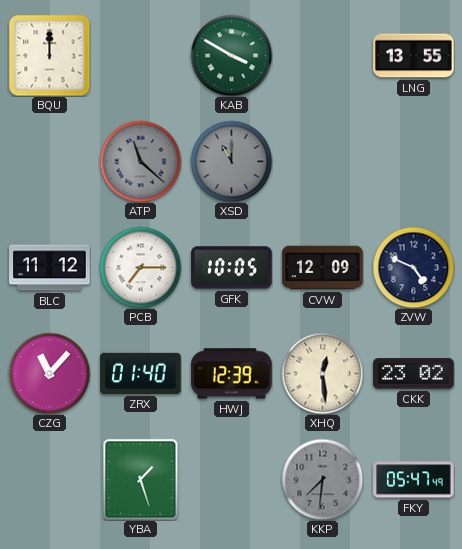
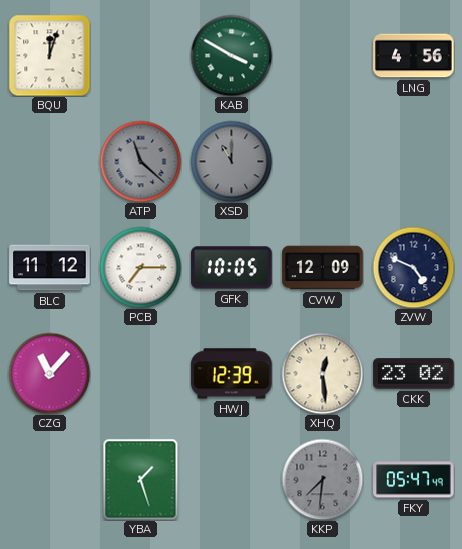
BQU: 12:00 -> 12:03 (49, 55)
LNG: 13:55 -> 4:56 (414, 56)
ZRX: 01:40 -> none (141, 373)
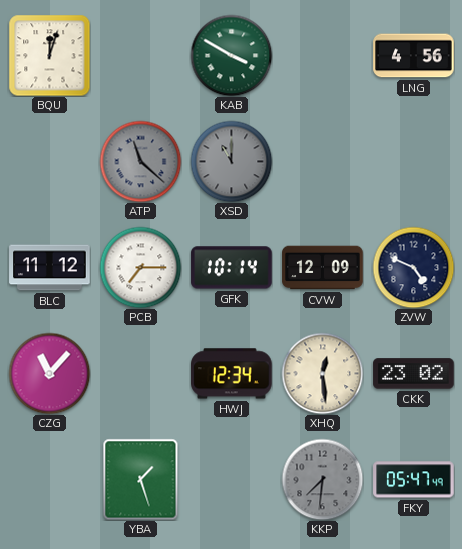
GFK: 10:05 -> 10:14 (232, 268)
HWJ: 12:39 -> 12:34 (232, 374)
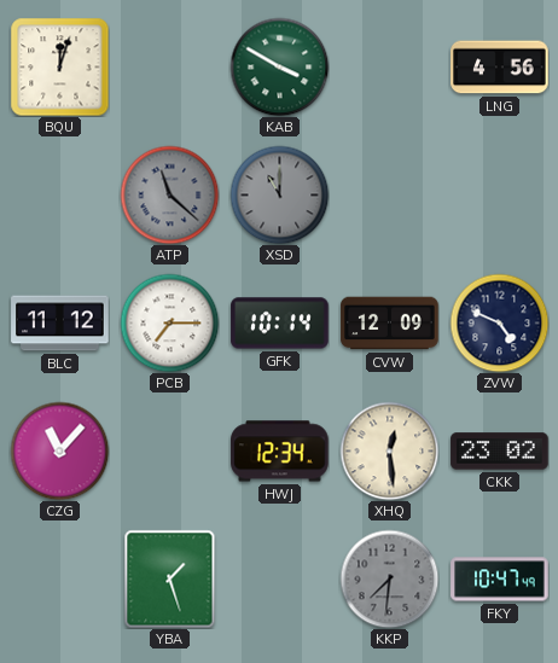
FKY: 05:47 -> 10:47 (500, 580)
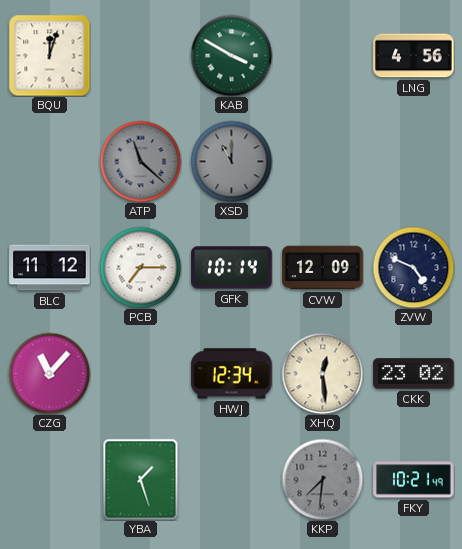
FKY: 10:47 -> 10:21 (414, 480)
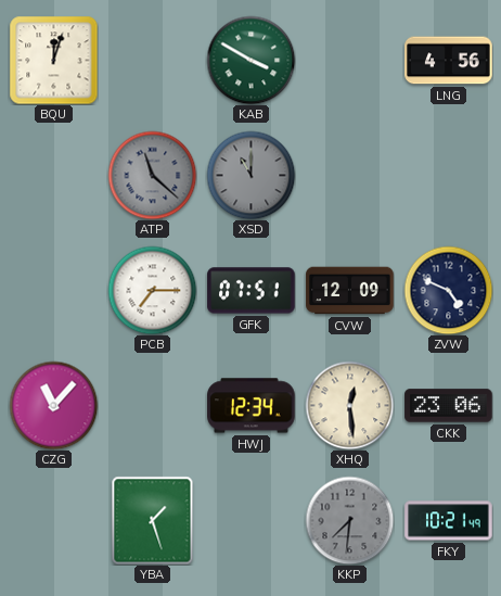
BLC: 11:12 -> none (50, 268)
GFK: 10:14 -> 07:51 (252, 291)
CKK: 23:02 -> 23:06 (449, 406)
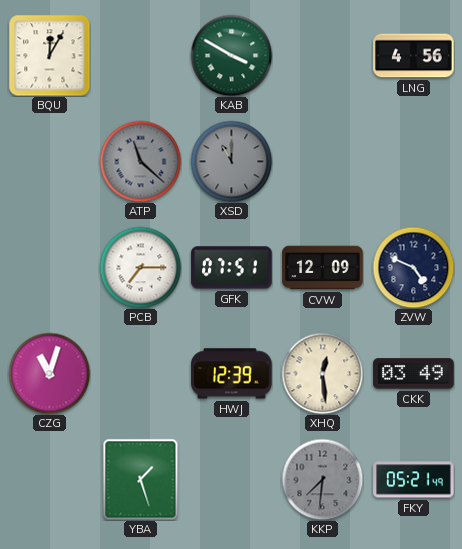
BQU: 12:03 -> 12:05 (49, 55)
CZG: 11:07 -> 11:03 (49, 373)
HWJ: 12:34 -> 12:39 (232, 374)
CKK: 23:06 -> 03:49 (414, 374)
FKY: 10:21 -> 05:21 (414, 480)
